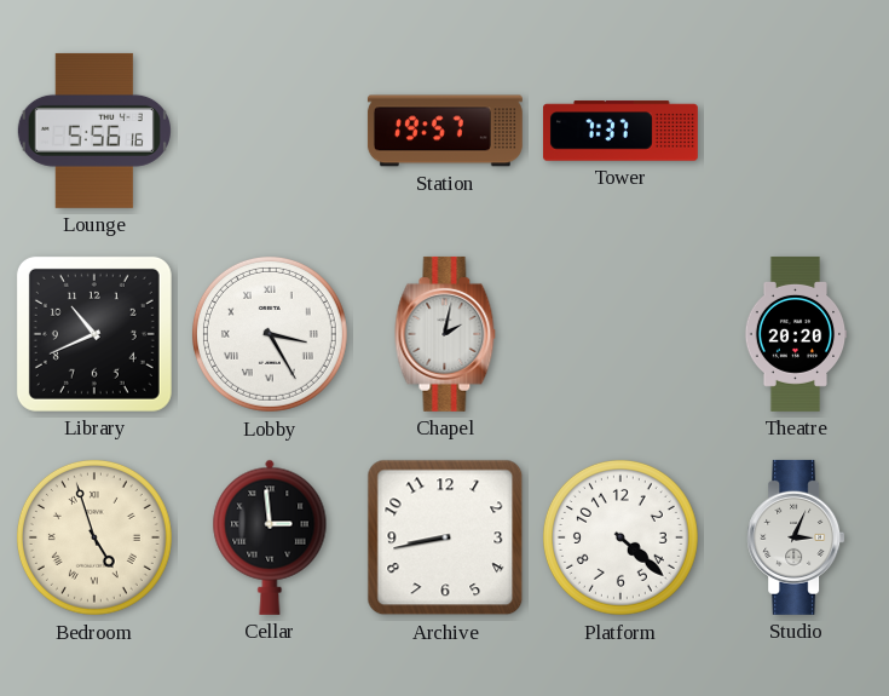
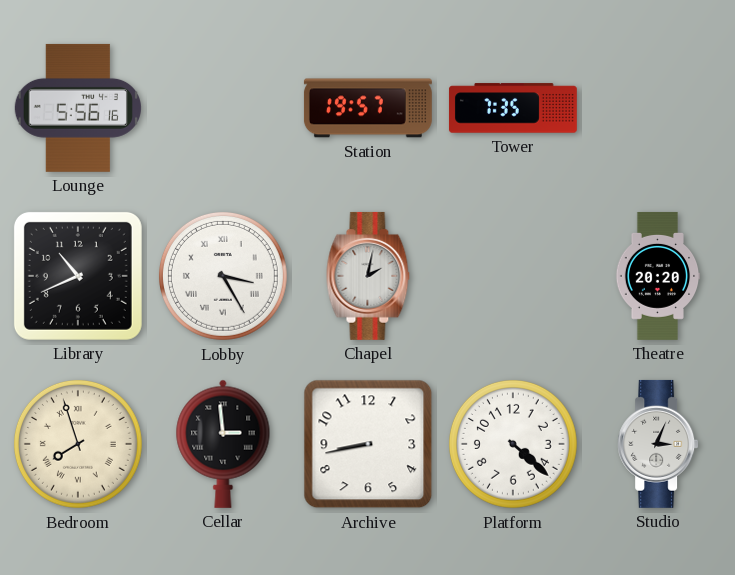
Tower: 7:37 -> 7:35 (513, 108)
Bedroom: 4:57 -> 7:57 (78, 444)
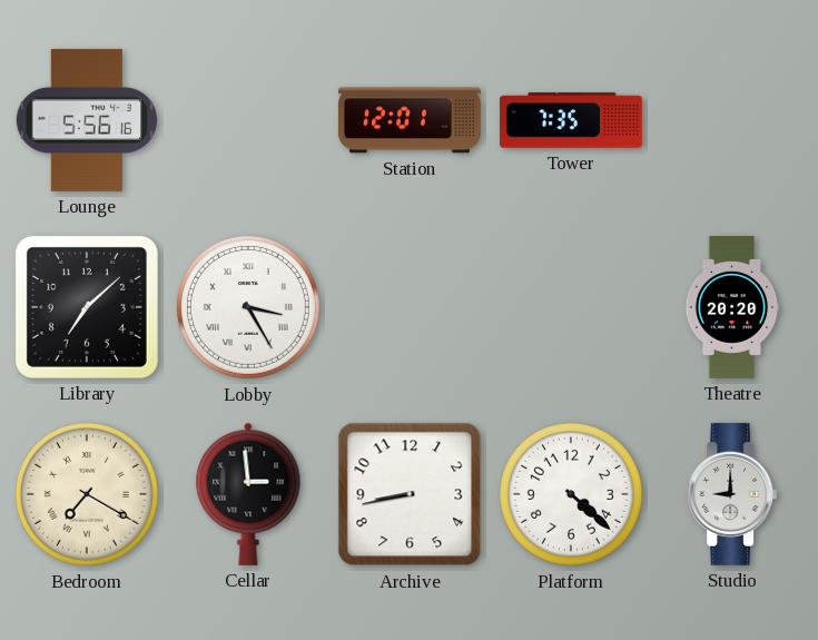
Station: 19:57 -> 12:01 (410, 120)
Library: 10:41 -> 7:08 (87, 307)
Chapel: 2:02 -> none (368, 276)
Bedroom: 7:57 -> 7:20 (87, 494)
Studio: 3:04 -> 9:00 (732, 494)
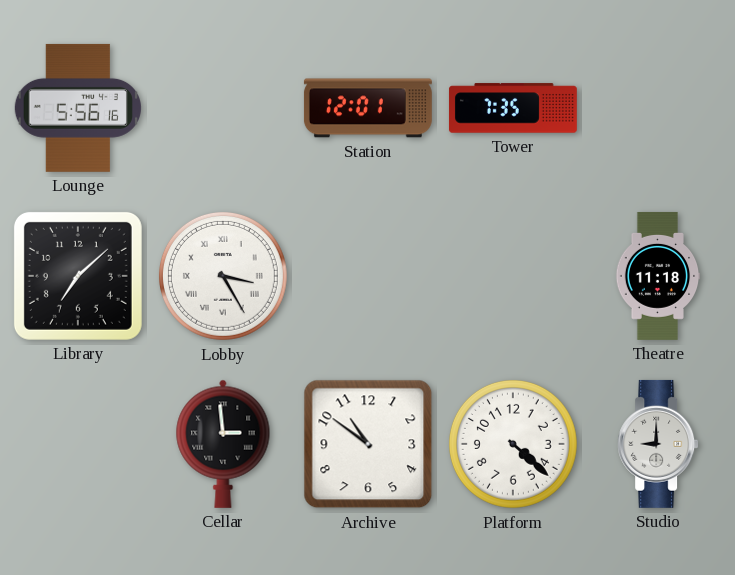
Theatre: 20:20 -> 11:18 (658, 276)
Bedroom: 7:20 -> none (87, 494)
Archive: 8:43 -> 10:51 (368, 444)
